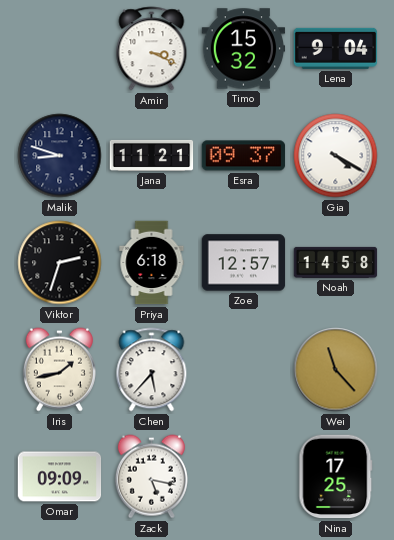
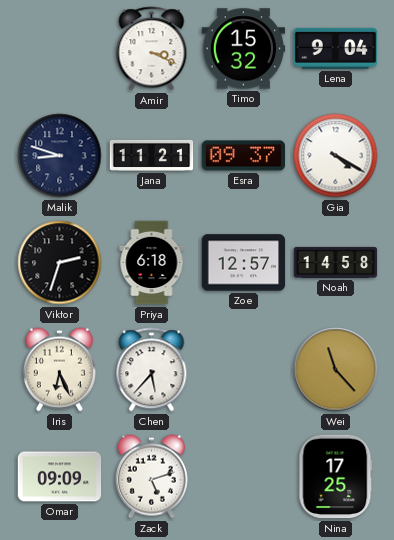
Iris: 1:43 -> 6:26 (59, 370)
Zack: 5:17 -> 5:12 (151, 477)
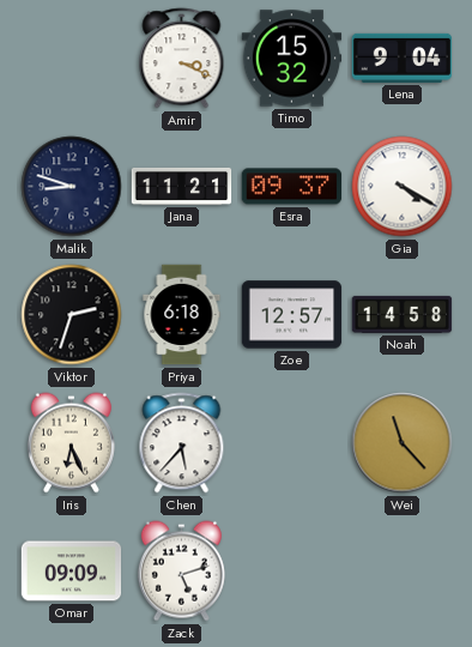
Nina: 17:25 -> none (336, 477)
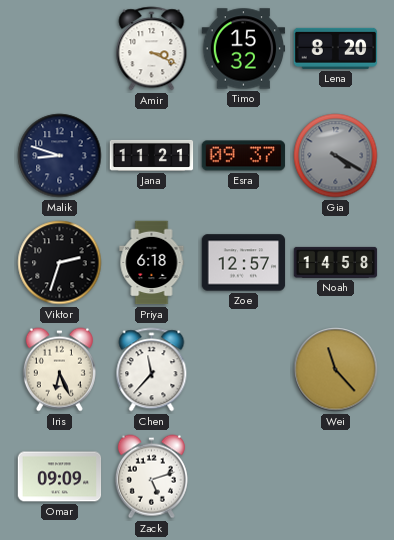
Lena: 9:04 -> 8:20 (336, 48)
Gia dial: white -> grey (336, 156)
Chen: 5:37 -> 11:37 (152, 370)
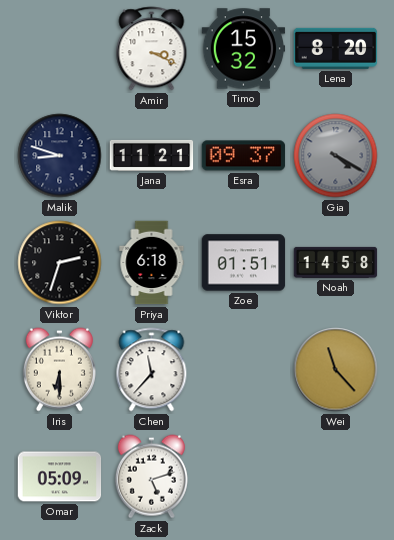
Zoe: 12:57 -> 01:51 (244, 263)
Iris: 6:26 -> 6:30 (59, 370)
Omar: 09:09 -> 05:09 (60, 477)
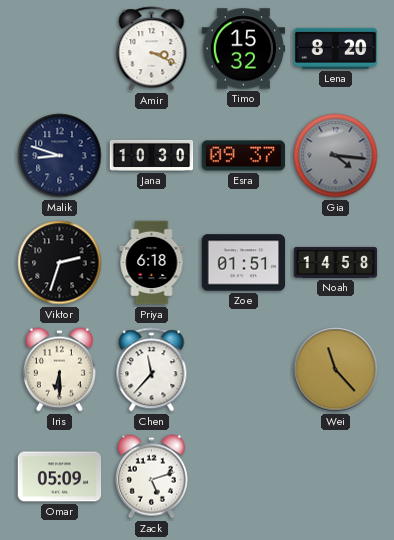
Jana: 11:21 -> 10:30 (152, 155)
Gia: 4:20 -> 4:16 (336, 156)
